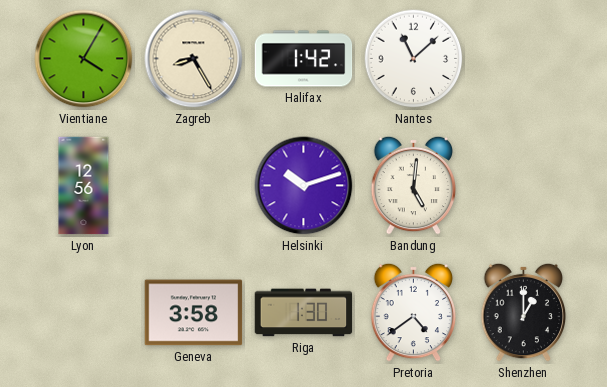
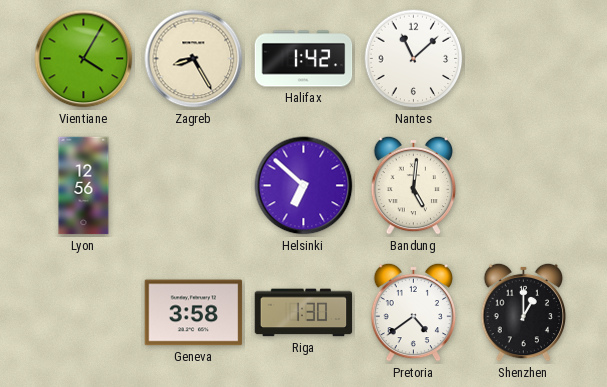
Helsinki: 10:12 -> 6:52 (304, 186)
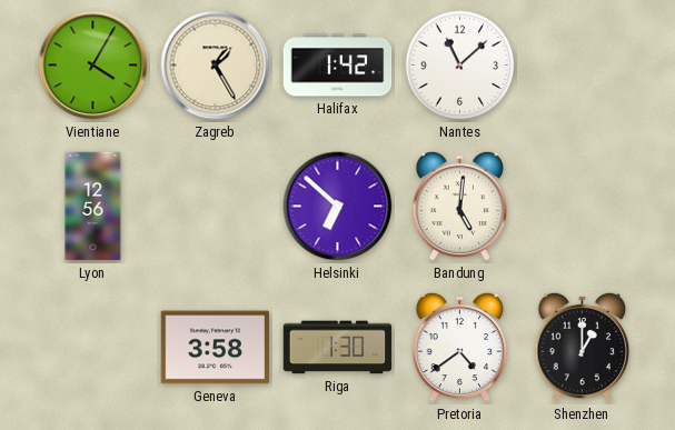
Zagreb: 8:25 -> 1:25 (216, 66)
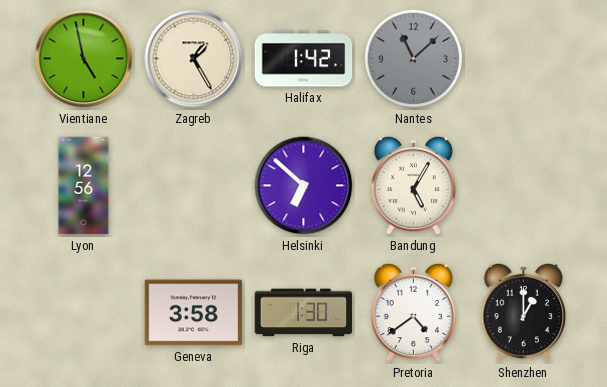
Vientiane: 4:05 -> 4:58 (84, 59)
Nantes dial: white -> grey (414, 59)
Bandung: 5:01 -> 5:05 (414, 185)
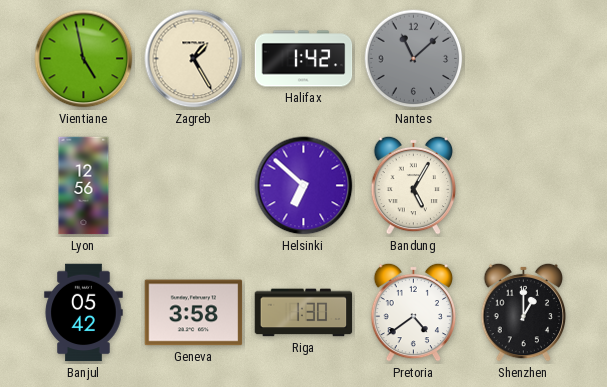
Banjul: none -> 05:42 (84, 313)
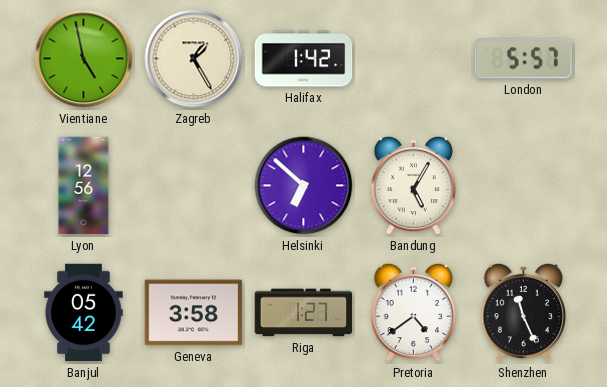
Nantes: 11:08 -> none (414, 59)
London: none -> 5:57 (524, 59)
Riga: 1:30 -> 1:27 (304, 313)
Shenzhen: 1:00 -> 11:26 (524, 312)
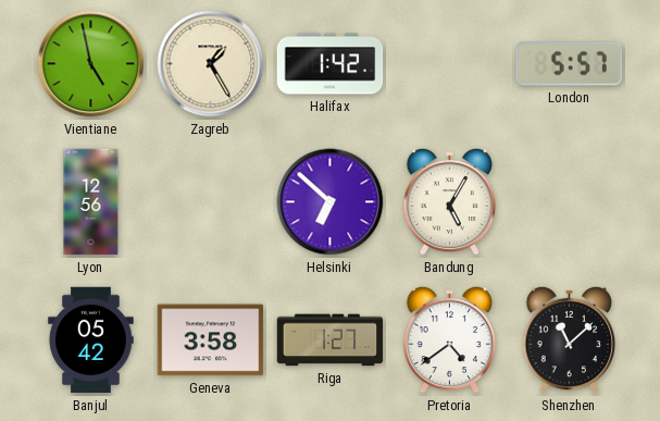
Shenzhen: 11:26 -> 11:08 (570, 339)
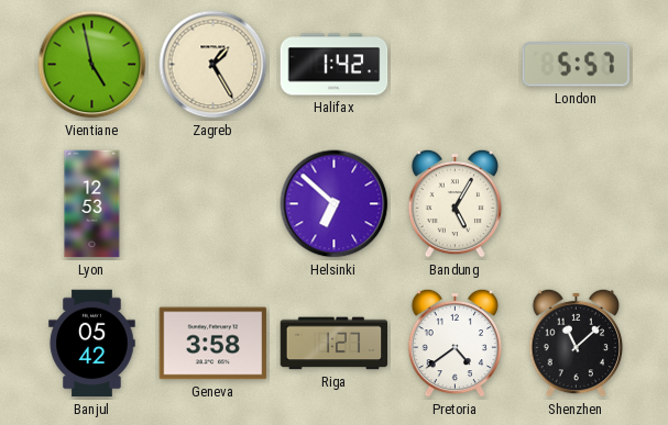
Lyon: 12:56 -> 12:53 (92, 204)
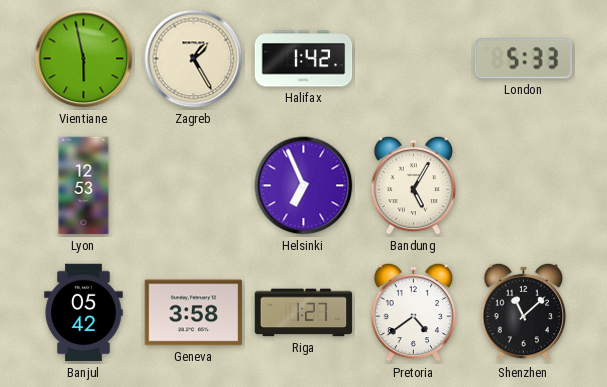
Vientiane: 4:58 -> 5:58 (84, 59)
London: 5:57 -> 5:33 (524, 59)
Helsinki: 6:52 -> 6:56 (304, 186)
